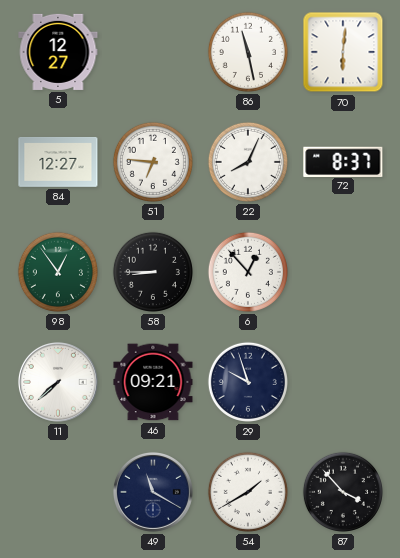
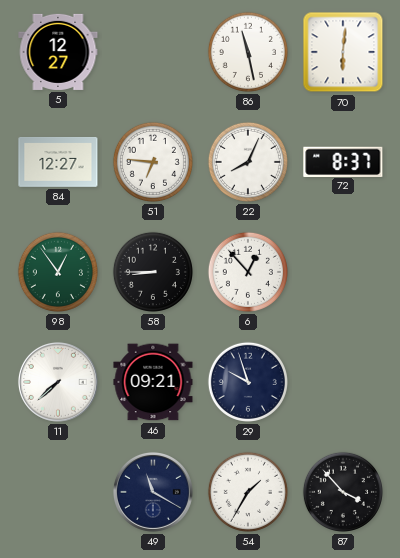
54: 1:40 -> 1:35 (248, 492)
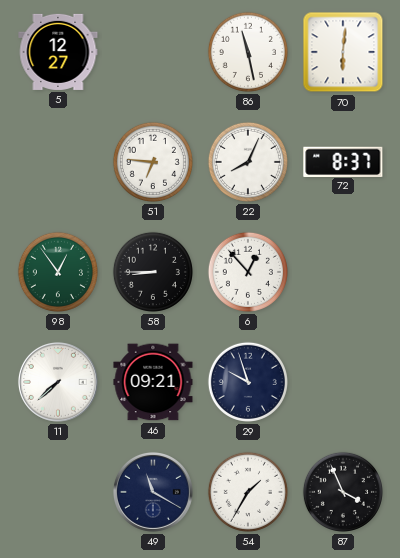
84: 12:27 -> none (58, 162)
87: 3:53 -> 3:56 (343, 492)
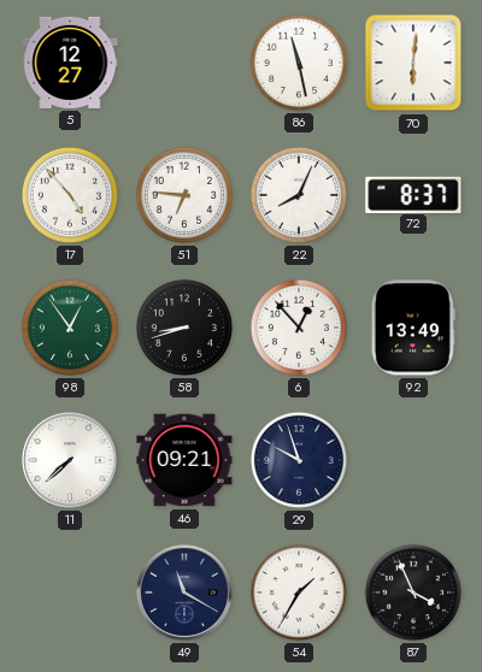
17: none -> 4:53 (70, 195)
58: 8:45 -> 8:42 (184, 328)
92: none -> 13:49 (413, 328)
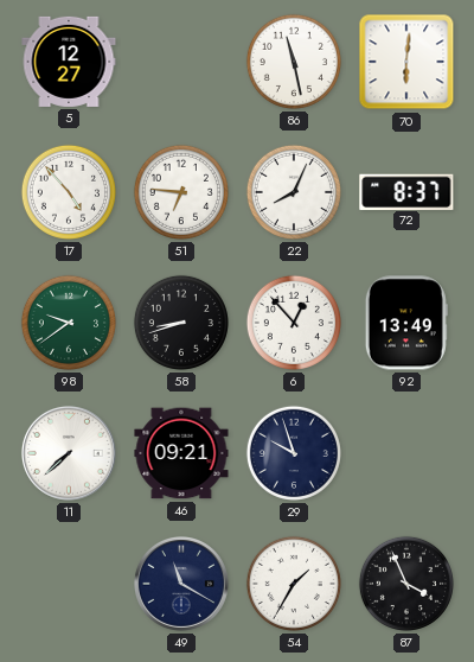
98: 12:54 -> 9:39 (69, 323)
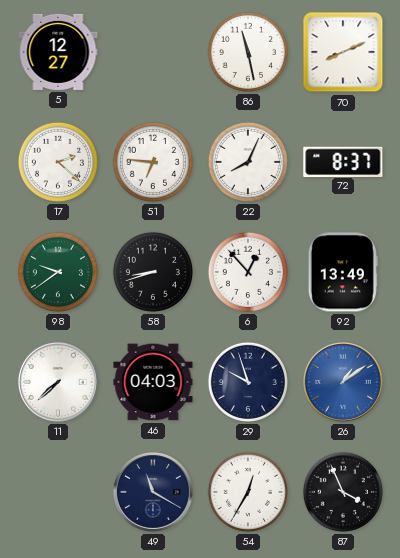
70: 6:01 -> 8:11 (343, 52)
17: 4:53 -> 2:22 (58, 162)
46: 09:21 -> 04:03 (153, 382)
26: none -> 1:09 (343, 382)
54: 1:35 -> 12:35 (248, 492)
